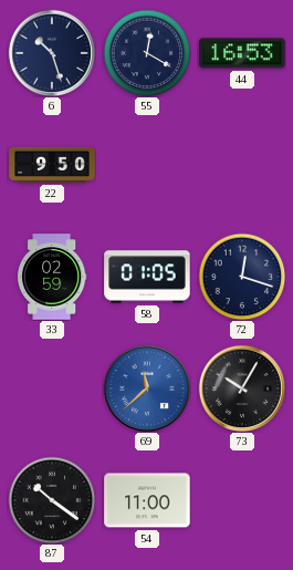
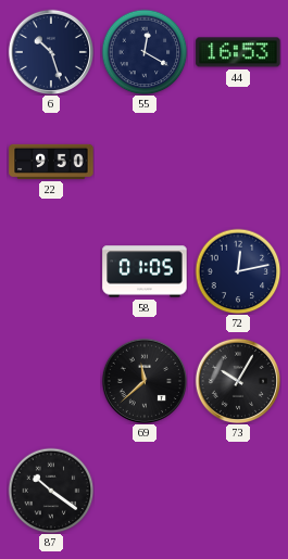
33: 02:59 -> none (52, 277)
72: 12:18 -> 12:13 (238, 271)
69 dial: blue -> black (143, 380)
54: 11:00 -> none (147, 500)
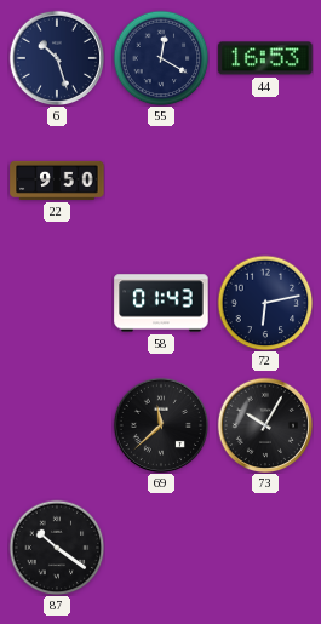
58: 01:05 -> 01:43 (161, 303)
72: 12:13 -> 6:13 (265, 303)
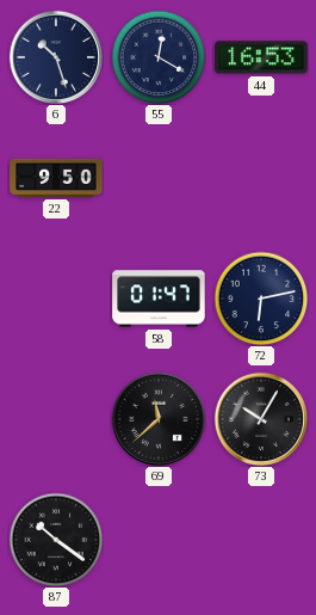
58: 01:43 -> 01:47 (159, 299)
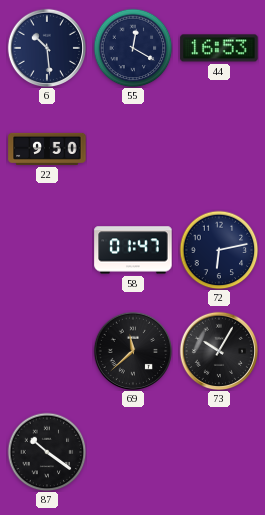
6: 10:27 -> 10:29 (46, 47)
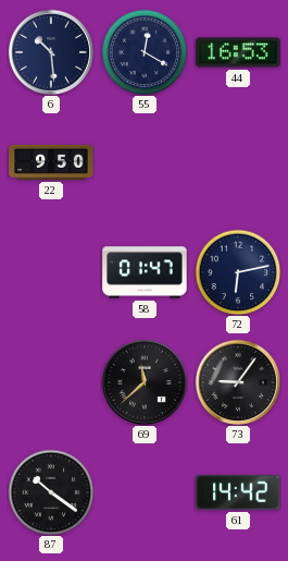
73: 10:05 -> 9:06 (237, 381)
61: none -> 14:42 (238, 492)
